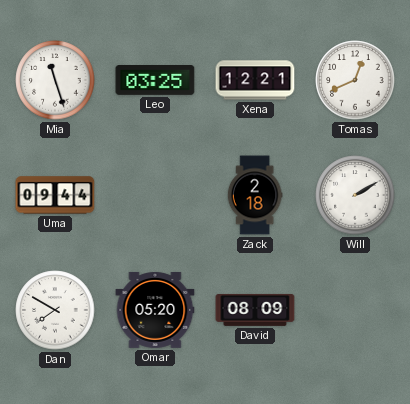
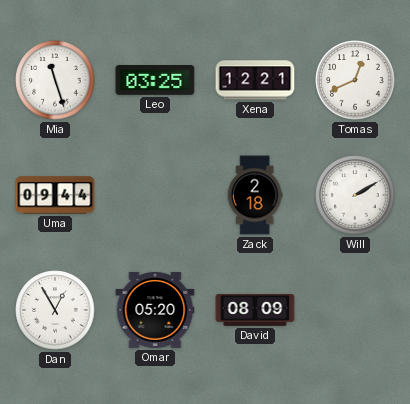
Dan: 7:50 -> 12:55 (55, 310)
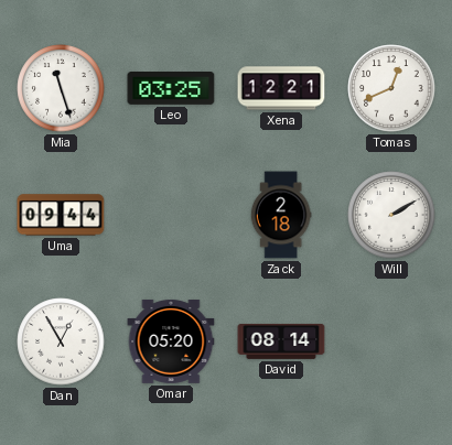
David: 08:09 -> 08:14 (281, 341)
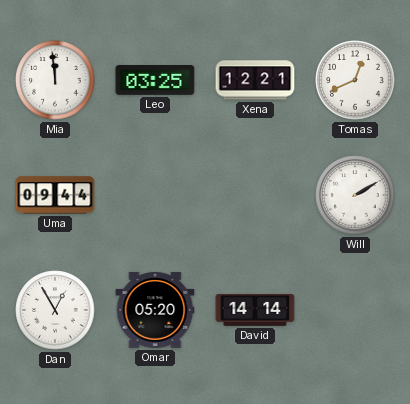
Mia: 11:27 -> 11:59 (55, 80)
Zack: 2:18 -> none (281, 215)
David: 08:14 -> 14:14 (255, 310)
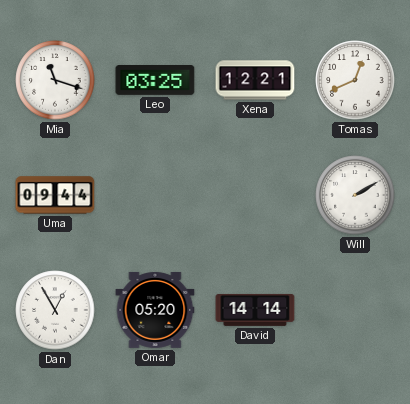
Mia: 11:59 -> 11:18 (55, 80)
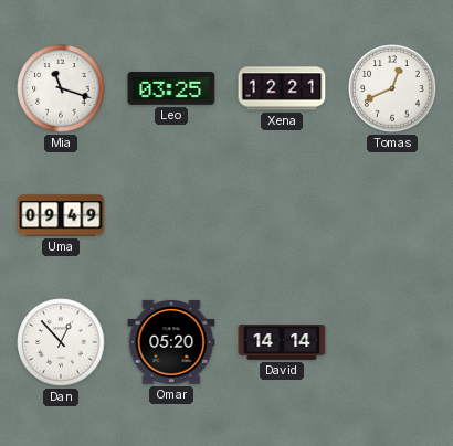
Uma: 09:44 -> 09:49 (61, 215)
Will: 2:10 -> none (355, 195)
Dan: 12:55 -> 12:53 (61, 342)
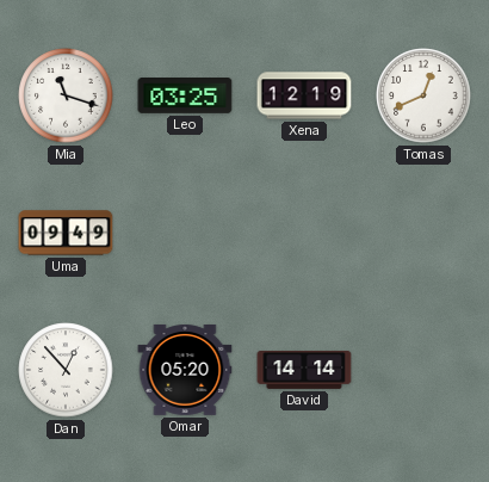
Xena: 12:21 -> 12:19 (304, 95)
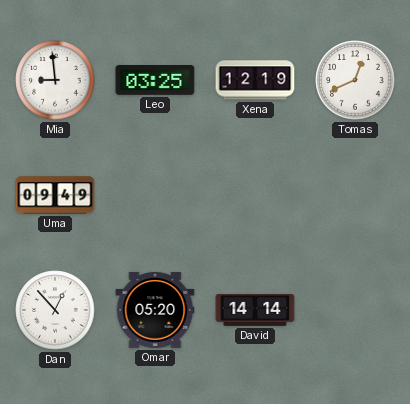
Mia: 11:18 -> 8:59 (55, 80)
